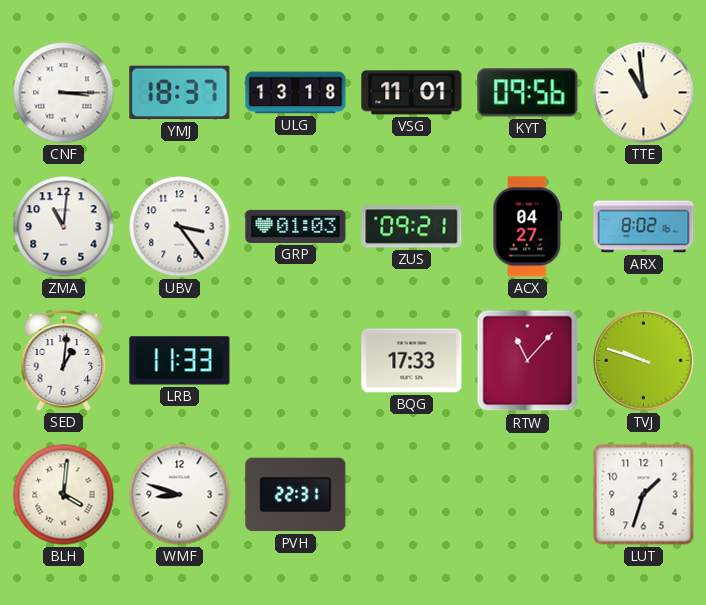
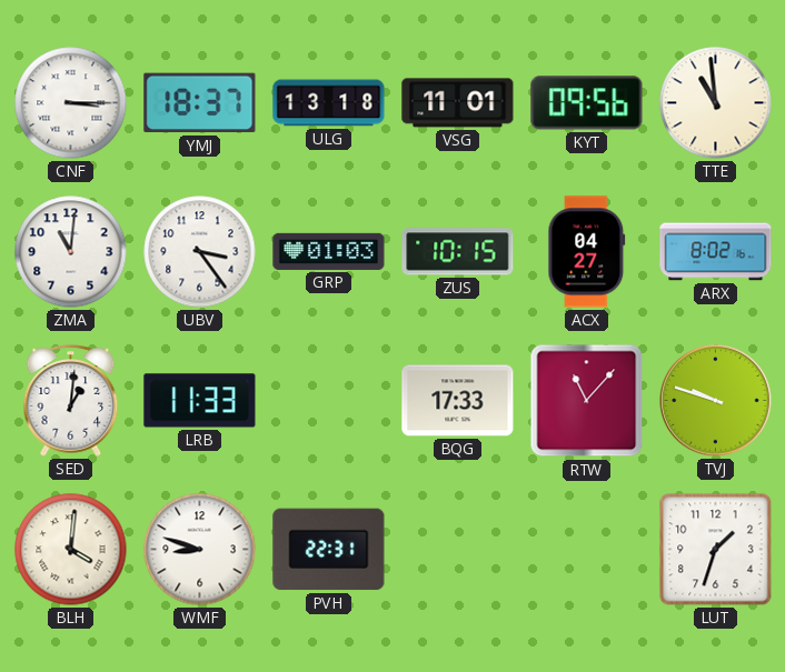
ZUS: 09:21 -> 10:15 (458, 252)
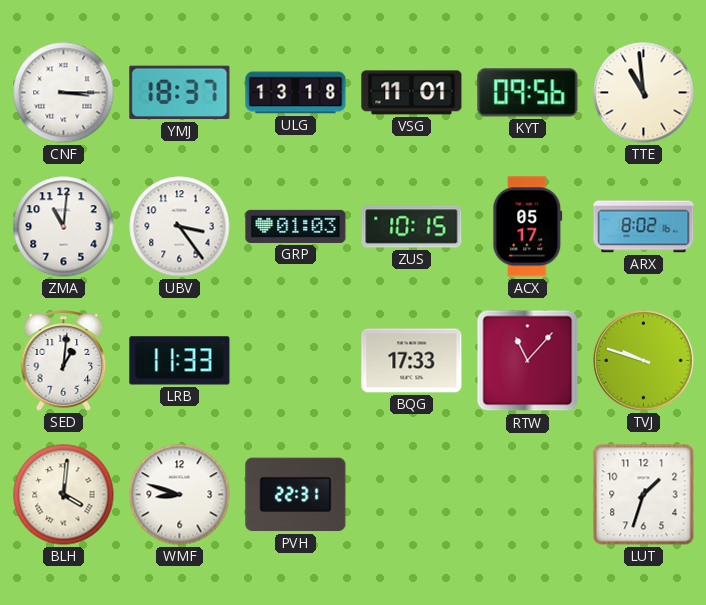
ACX: 04:27 -> 05:17 (528, 227)
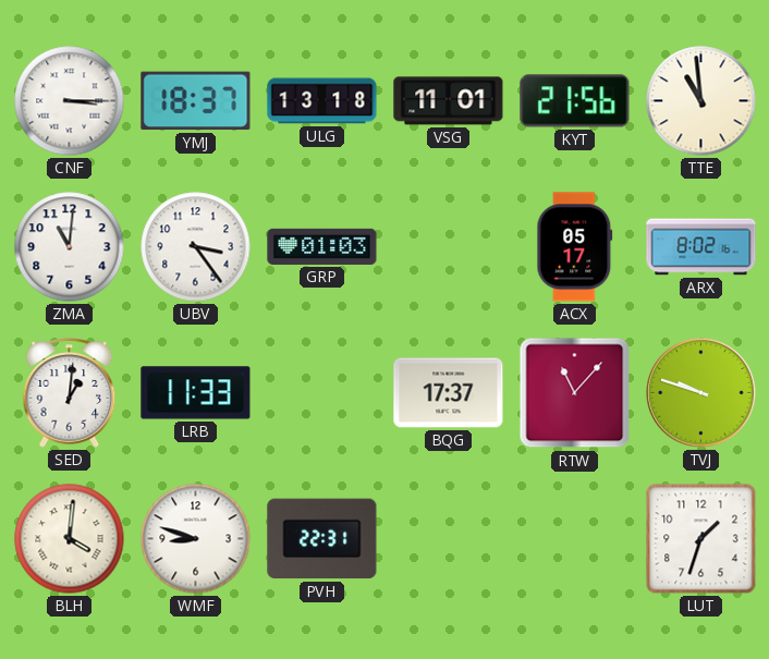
KYT: 09:56 -> 21:56 (575, 101)
ZUS: 10:15 -> none (412, 227)
BQG: 17:33 -> 17:37 (449, 393)
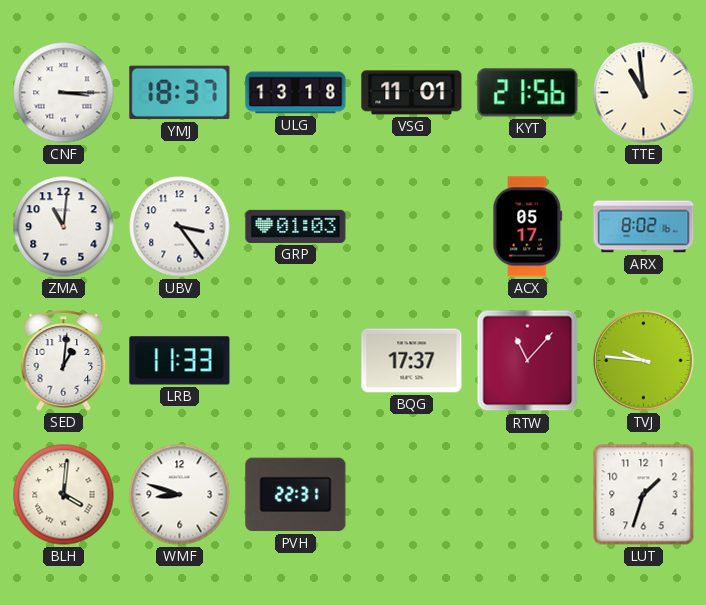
TVJ: 9:48 -> 9:46 (644, 361)
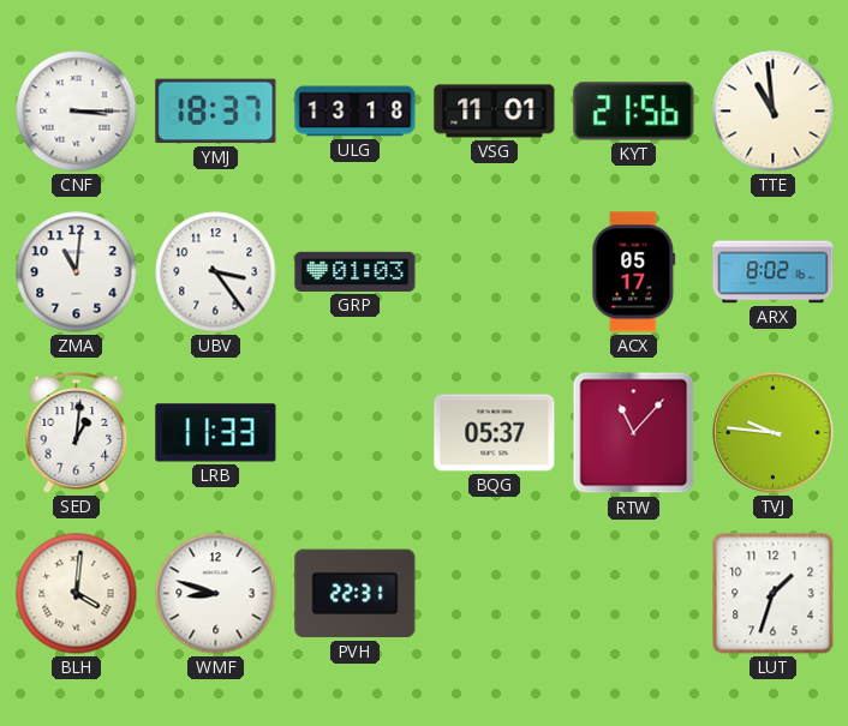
BQG: 17:37 -> 05:37 (495, 433)
